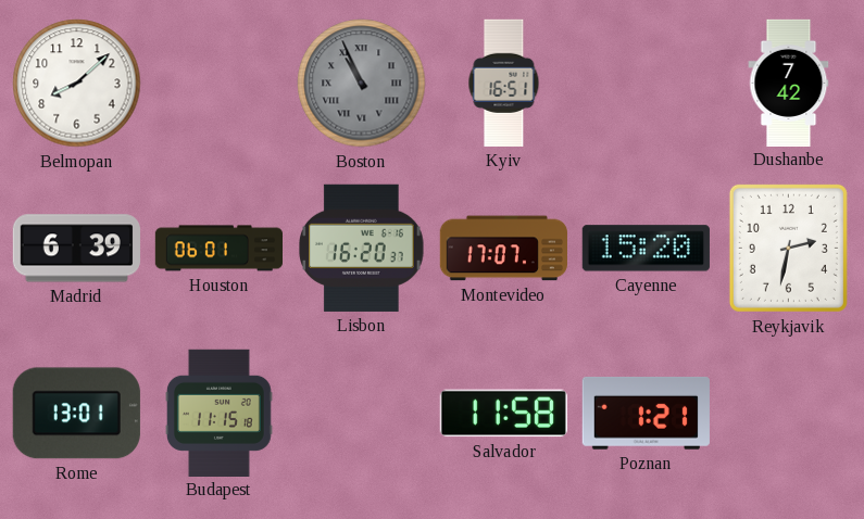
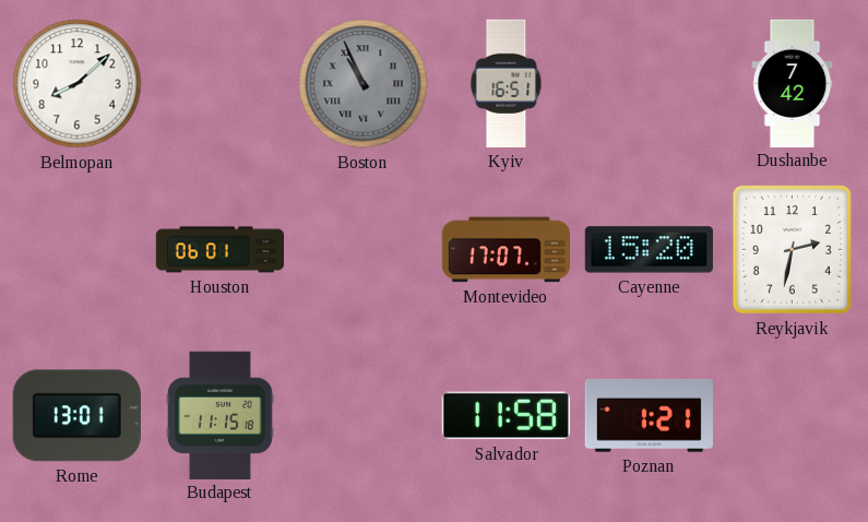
Madrid: 6:39 -> none (76, 249)
Lisbon: 16:20 -> none (362, 248)
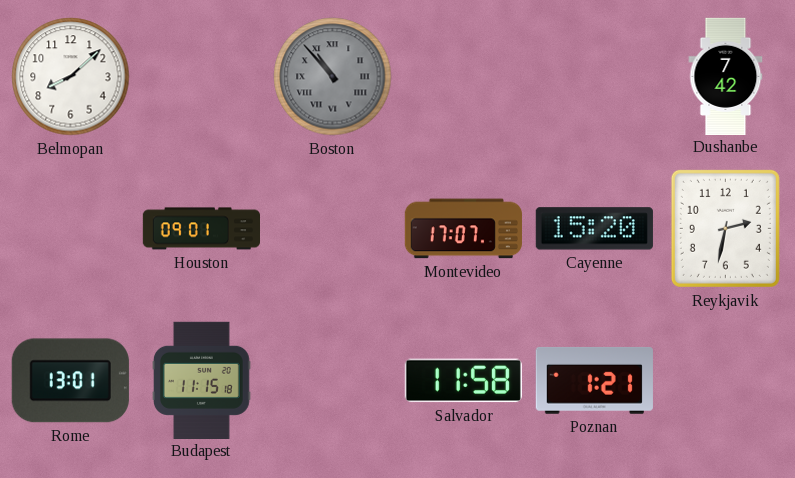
Boston: 10:56 -> 10:53 (333, 77)
Kyiv: 16:51 -> none (507, 83)
Houston: 06:01 -> 09:01 (201, 229)
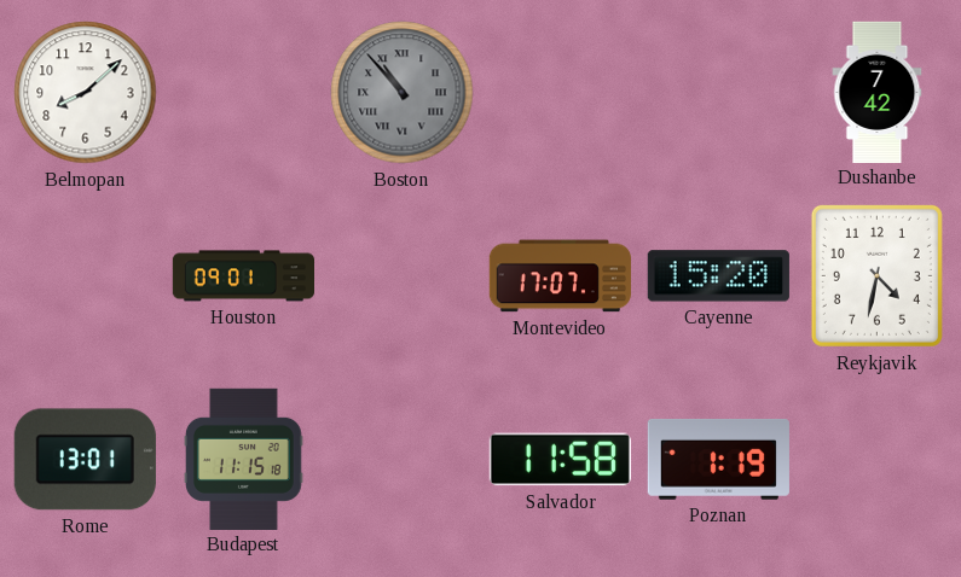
Reykjavik: 2:32 -> 4:32 (876, 275)
Poznan: 1:21 -> 1:19 (718, 459)
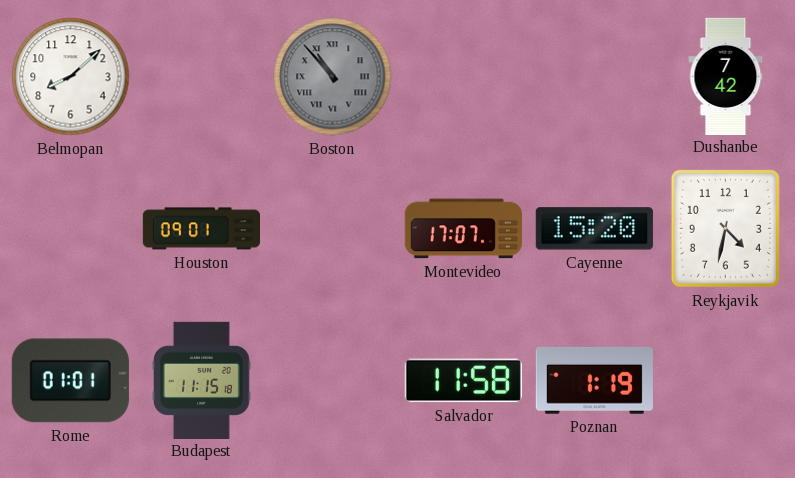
Rome: 13:01 -> 01:01 (70, 381)
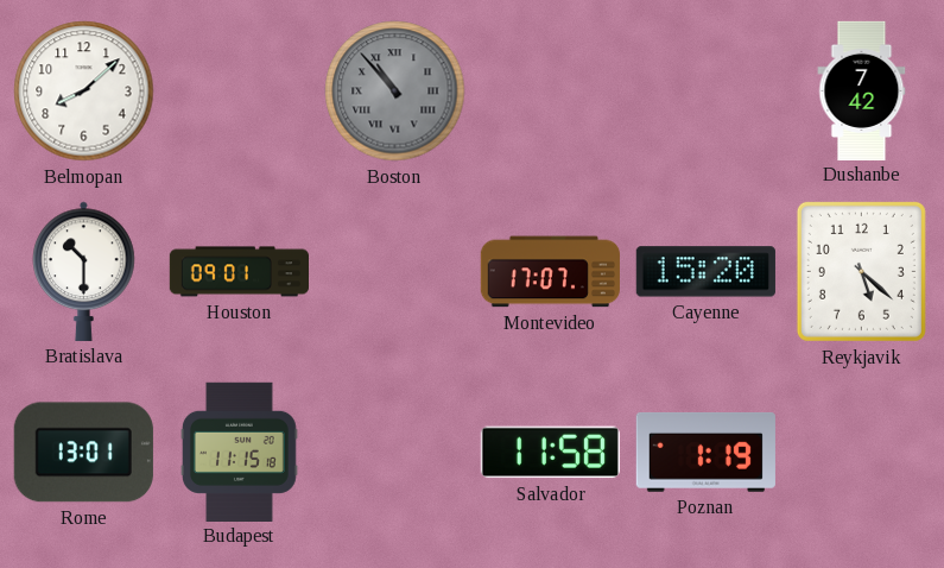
Bratislava: none -> 10:30 (84, 271)
Reykjavik: 4:32 -> 5:22 (861, 271)
Rome: 01:01 -> 13:01 (83, 453)
